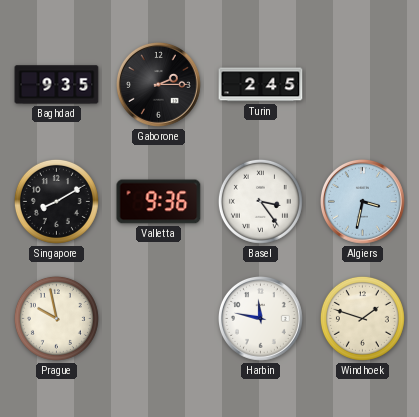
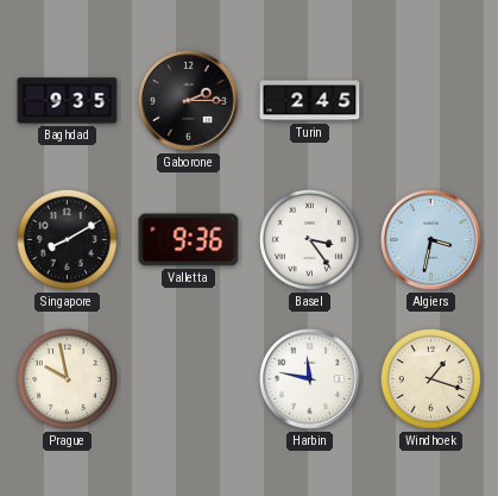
Windhoek: 1:48 -> 1:18 (430, 378)
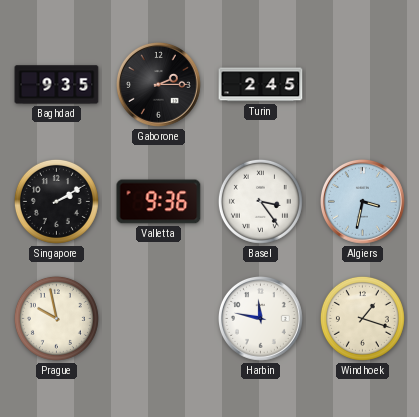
Singapore: 8:10 -> 2:10 (56, 201)
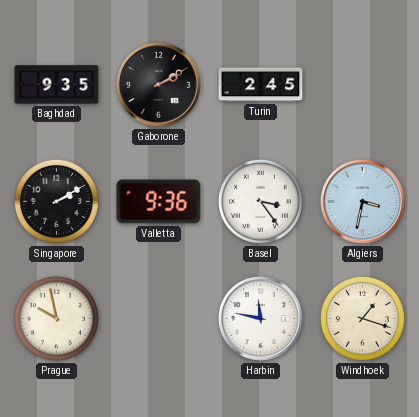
Gaborone: 2:15 -> 2:10 (159, 85)
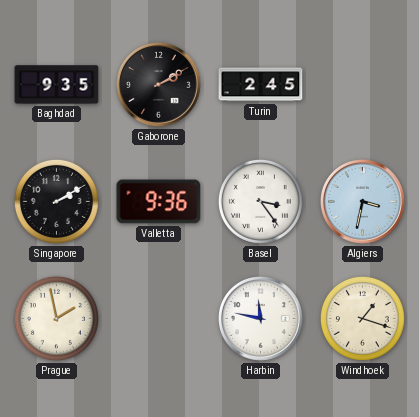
Prague: 9:58 -> 1:58 (56, 318)
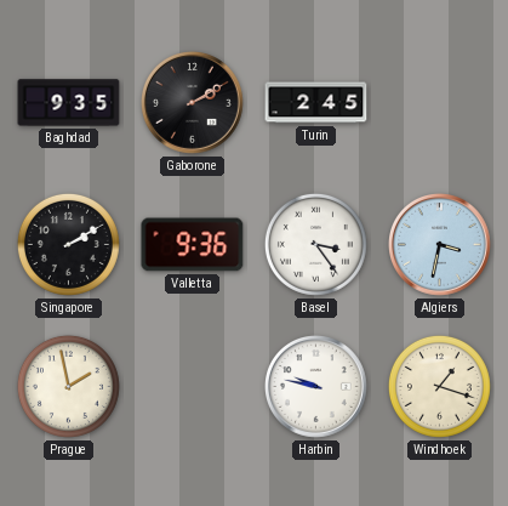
Harbin: 11:47 -> 9:47 (316, 387)
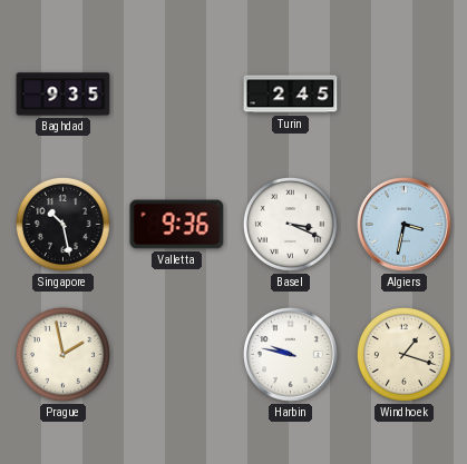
Gaborone: 2:10 -> none (193, 103)
Singapore: 2:10 -> 10:28 (62, 224)
Basel: 3:24 -> 3:19 (290, 224)
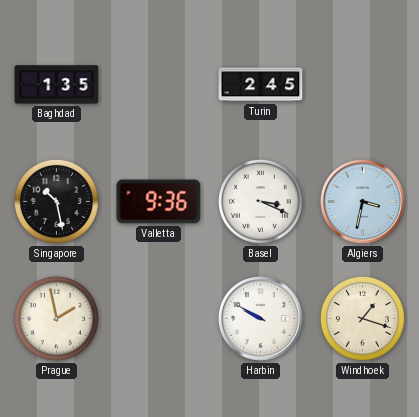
Baghdad: 9:35 -> 1:35 (57, 85)
Harbin: 9:47 -> 9:50 (261, 319)
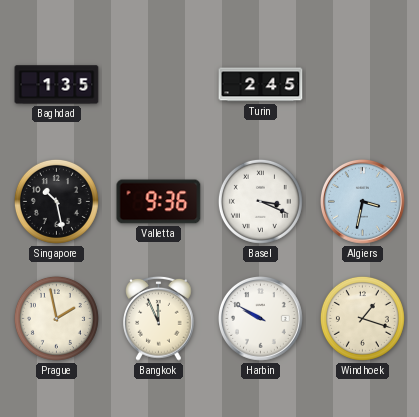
Bangkok: none -> 11:56 (159, 318)
